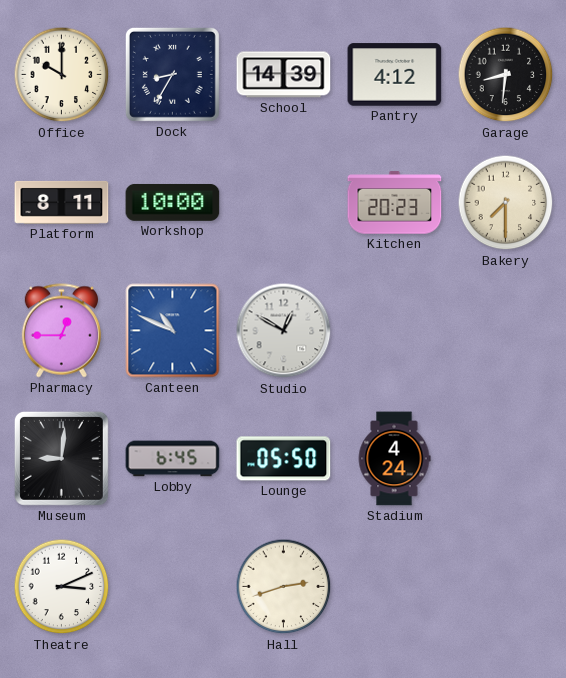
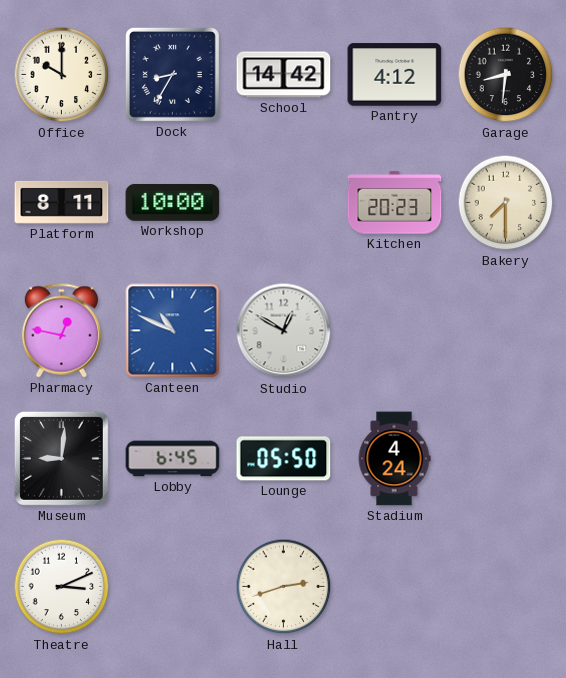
School: 14:39 -> 14:42 (284, 75)
Pharmacy: 12:45 -> 12:47 (61, 331)
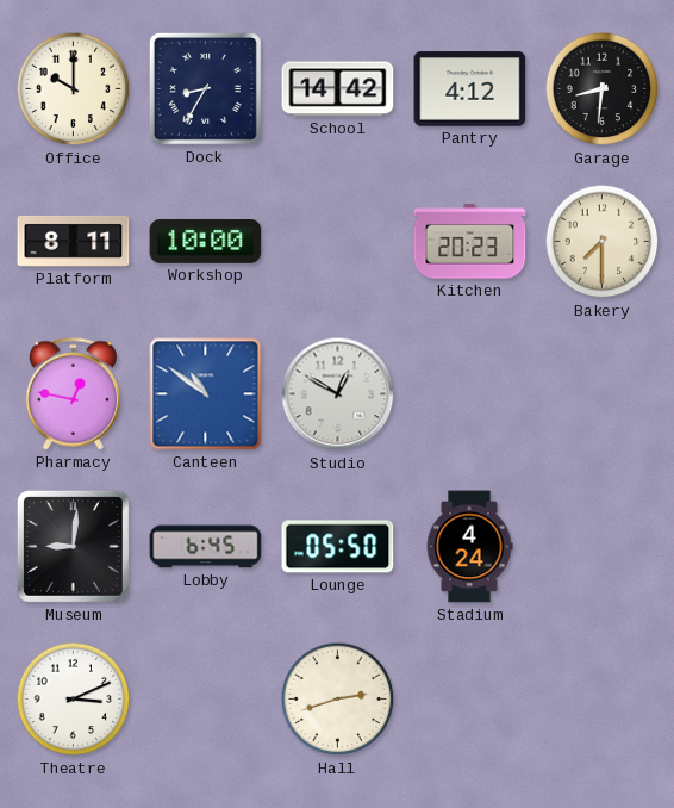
Canteen: 10:49 -> 10:51 (206, 394)
